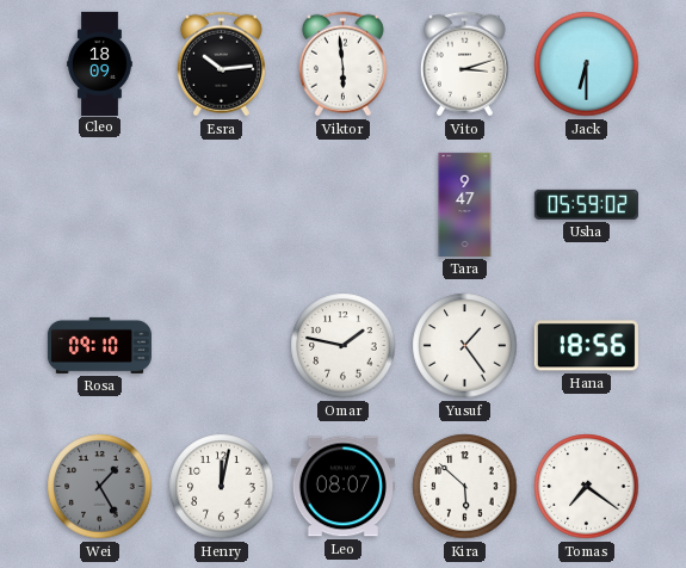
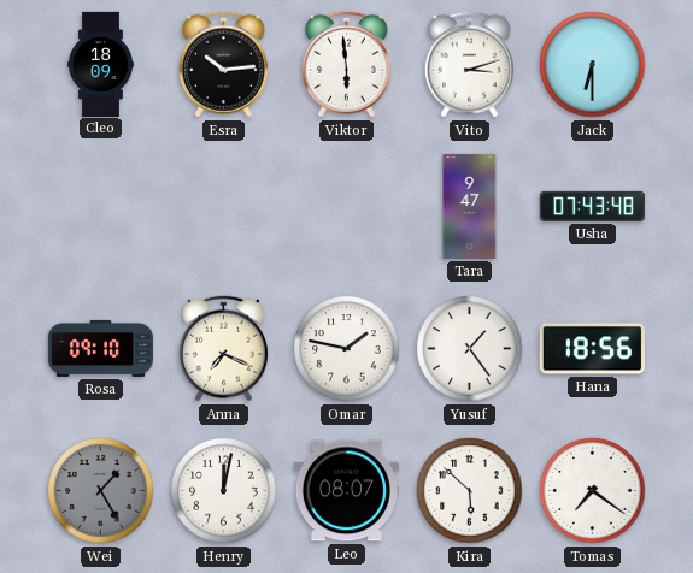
Usha: 05:59 -> 07:43 (592, 206)
Anna: none -> 7:19 (223, 349)
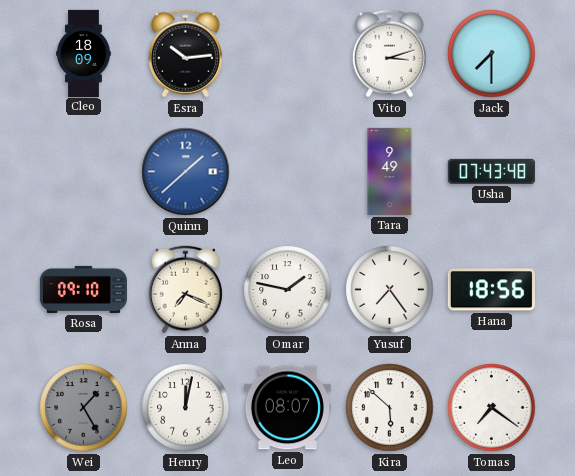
Viktor: 5:59 -> none (346, 65)
Jack: 6:30 -> 7:30 (492, 54)
Quinn: none -> 1:38 (186, 172)
Tara: 9:47 -> 9:49 (390, 171)
Yusuf: 1:24 -> 7:24 (390, 290)
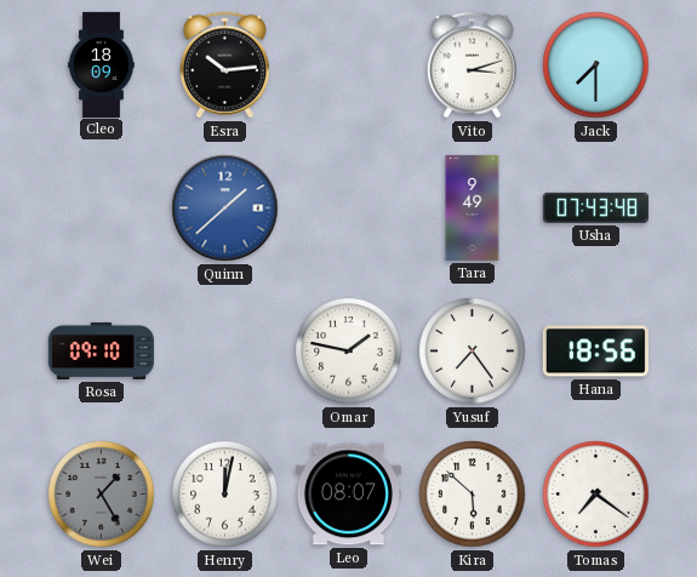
Anna: 7:19 -> none (185, 290)
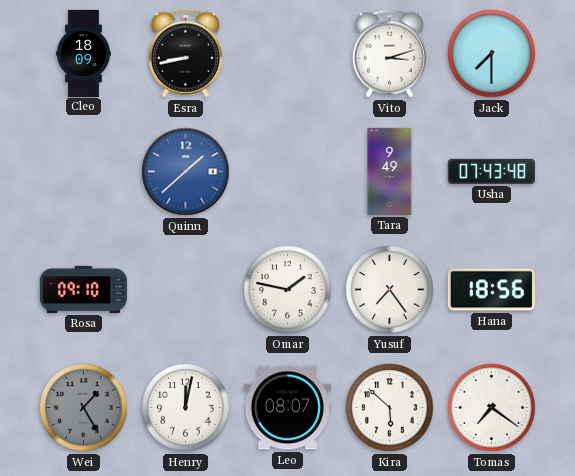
Esra: 10:14 -> 8:43 (185, 54)
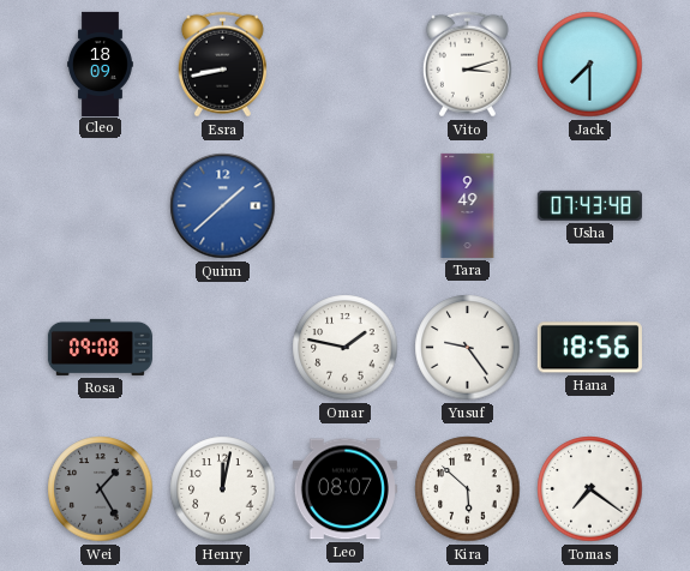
Rosa: 09:10 -> 09:08 (100, 347)
Yusuf: 7:24 -> 9:24 (468, 348)
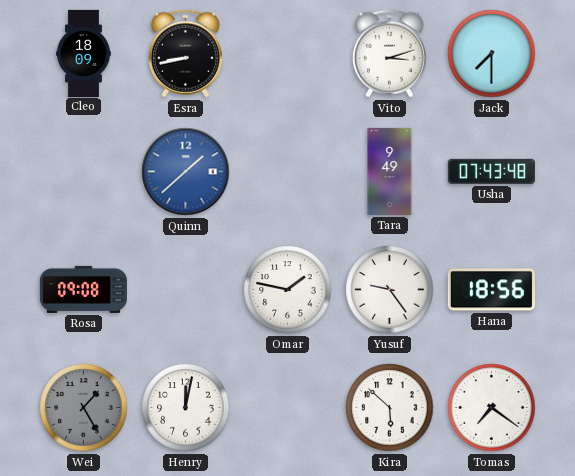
Leo: 08:07 -> none (344, 489)
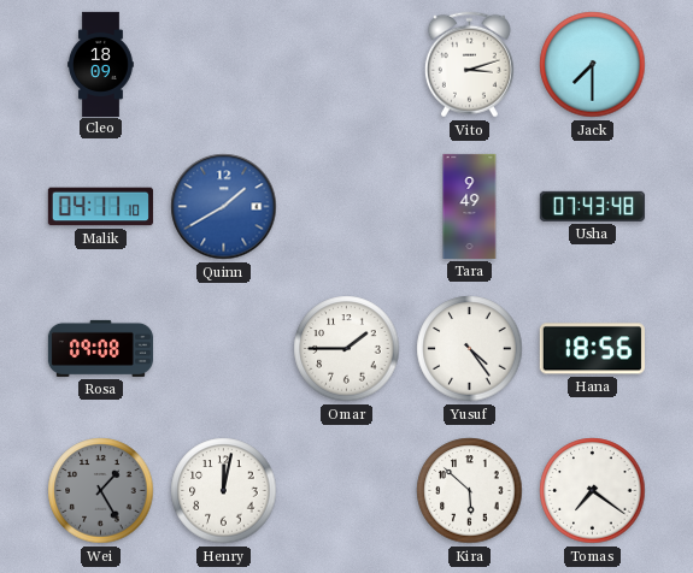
Esra: 8:43 -> none (185, 54)
Malik: none -> 04:11 (100, 207)
Quinn: 1:38 -> 1:40 (224, 207)
Omar: 1:47 -> 1:45 (347, 349)
Yusuf: 9:24 -> 4:24 (470, 349)
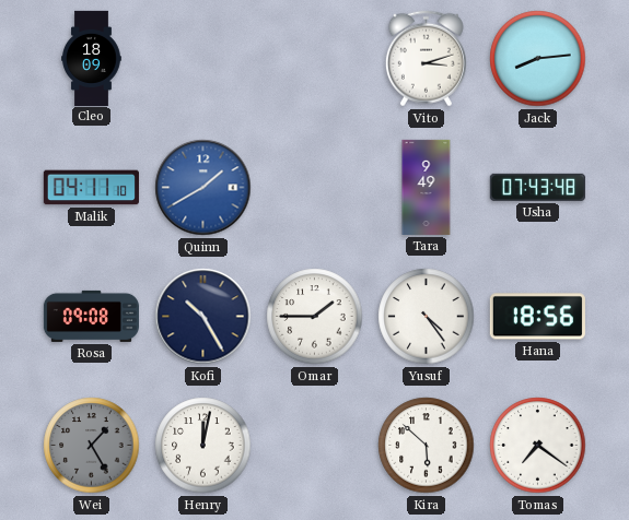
Jack: 7:30 -> 8:14 (538, 59)
Kofi: none -> 10:25 (203, 317)
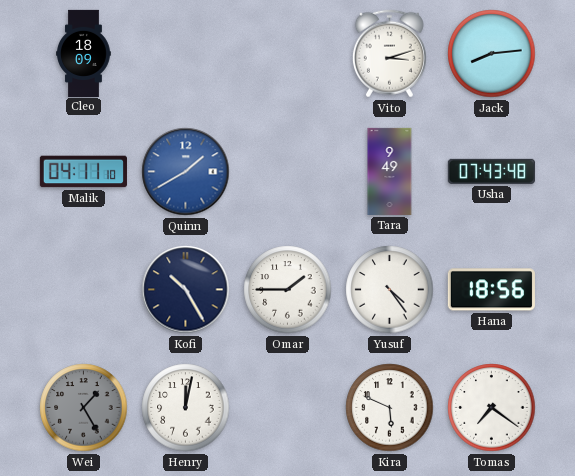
Rosa: 09:08 -> none (91, 316)
Kira: 5:52 -> 5:49 (390, 408)
